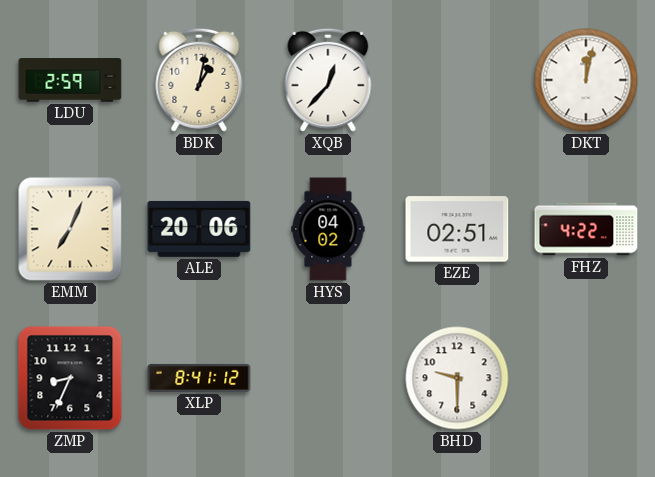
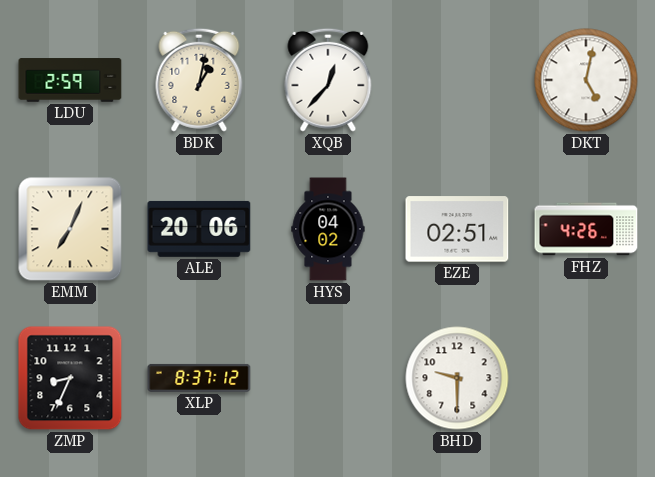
DKT: 12:02 -> 5:02 (586, 80)
FHZ: 4:22 -> 4:26 (586, 229)
XLP: 8:41 -> 8:37 (199, 378)
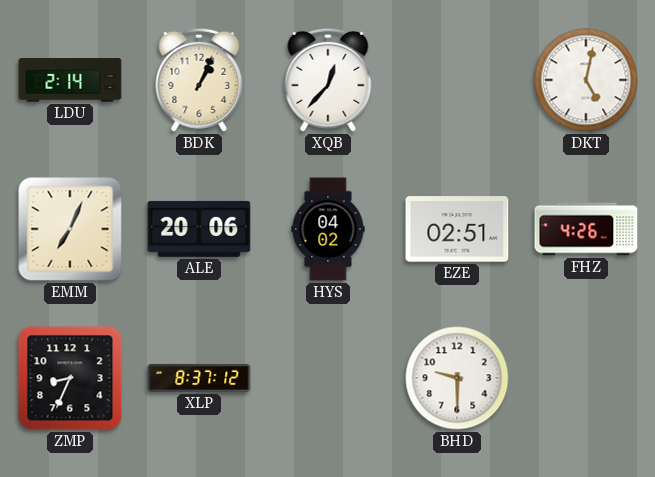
LDU: 2:59 -> 2:14 (70, 80)
BDK: 1:02 -> 1:04 (199, 80)
